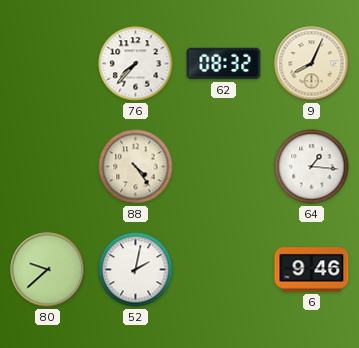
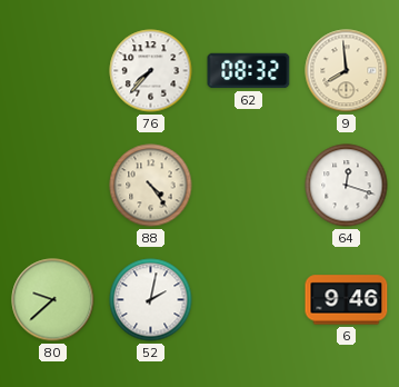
9: 8:04 -> 7:59 (347, 71)
64: 1:16 -> 12:18 (347, 186)
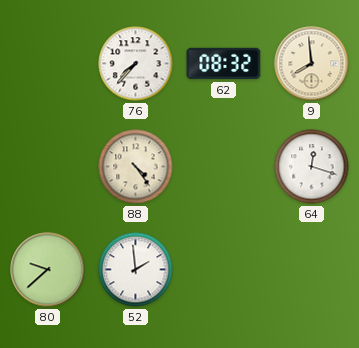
52: 2:02 -> 1:59 (136, 270)
6: 9:46 -> none (347, 300)
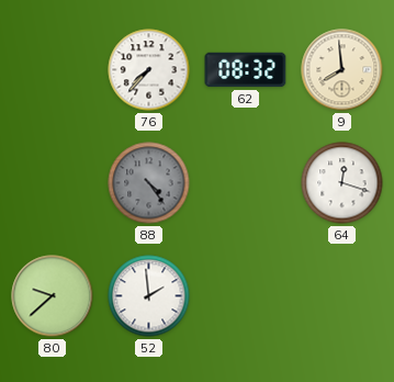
88 dial: cream -> grey (149, 183)
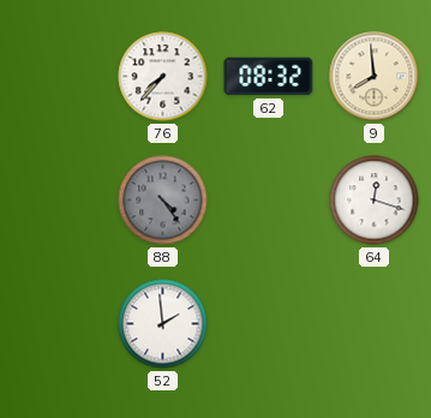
80: 9:38 -> none (53, 296)
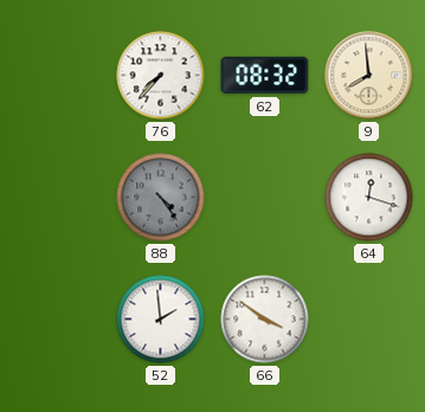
66: none -> 3:51 (265, 320)
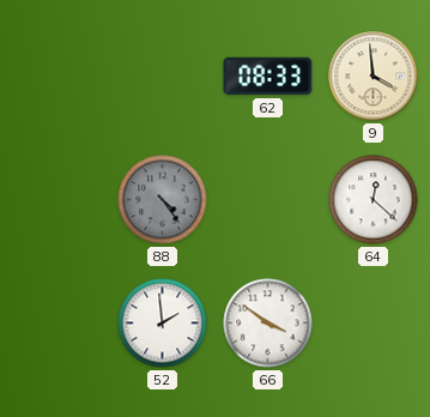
76: 7:37 -> none (161, 76)
62: 08:32 -> 08:33 (268, 77)
9: 7:59 -> 3:59 (374, 77)
64: 12:18 -> 12:22 (374, 200)
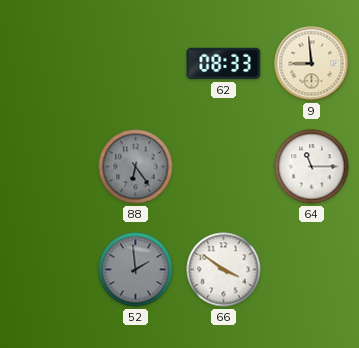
9: 3:59 -> 8:59 (312, 64)
88: 4:24 -> 6:24 (136, 167)
64: 12:22 -> 11:15 (312, 167)
52 dial: white -> grey (136, 270)
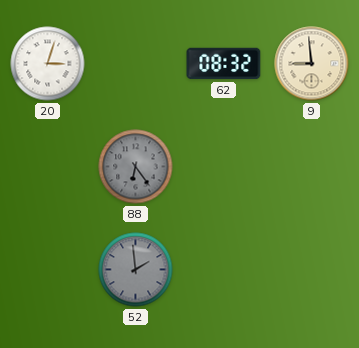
20: none -> 3:03 (48, 64)
62: 08:33 -> 08:32 (224, 64)
64: 11:15 -> none (312, 167)
66: 3:51 -> none (224, 270)
